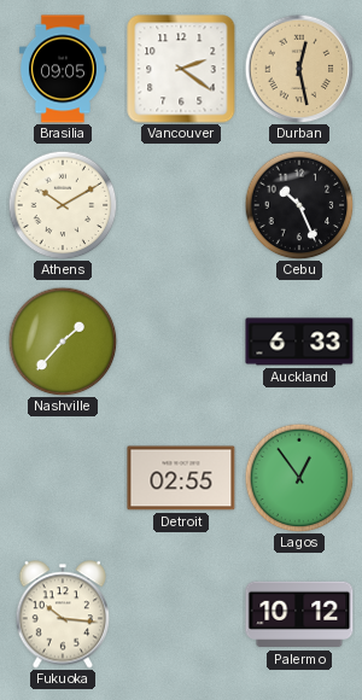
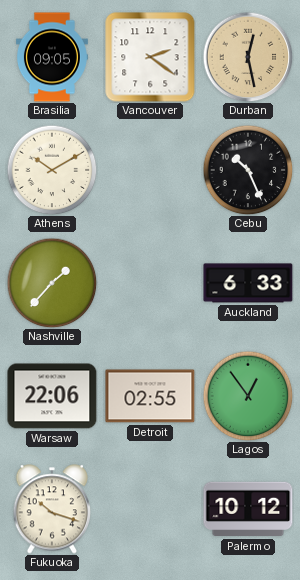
Warsaw: none -> 22:06 (52, 396)
Fukuoka: 10:16 -> 10:18 (52, 509)
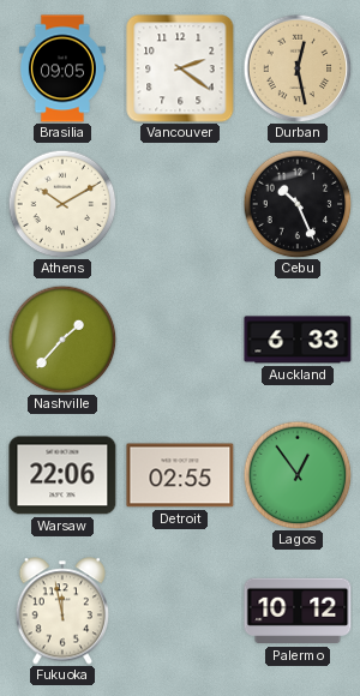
Fukuoka: 10:18 -> 11:58 (62, 611)
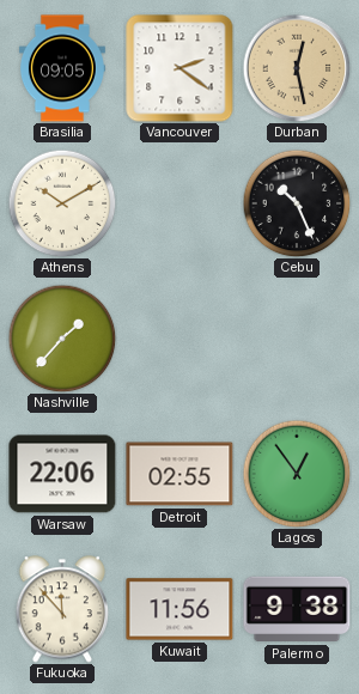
Auckland: 6:33 -> none (298, 340)
Fukuoka: 11:58 -> 11:53 (62, 609)
Kuwait: none -> 11:56 (180, 609)
Palermo: 10:12 -> 9:38 (297, 609)
